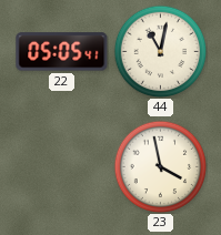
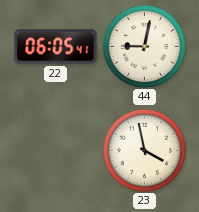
22: 05:05 -> 06:05 (56, 47)
44: 11:02 -> 9:02 (144, 46)
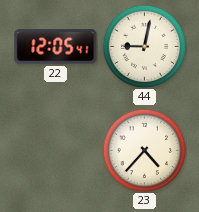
22: 06:05 -> 12:05 (56, 47)
23: 3:58 -> 4:37 (144, 150)
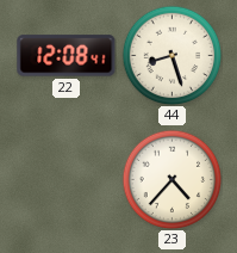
22: 12:05 -> 12:08 (67, 56)
44: 9:02 -> 8:27 (171, 55)
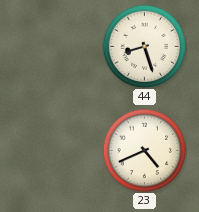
22: 12:08 -> none (67, 56)
23: 4:37 -> 4:41 (144, 150)
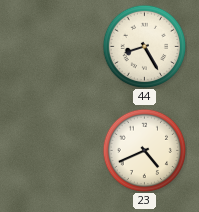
44: 8:27 -> 8:25 (144, 46)
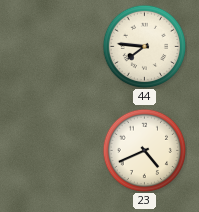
44: 8:25 -> 7:46 (144, 46)
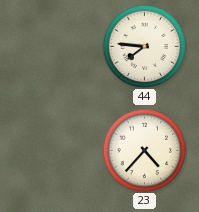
23: 4:41 -> 4:37 (144, 150)
